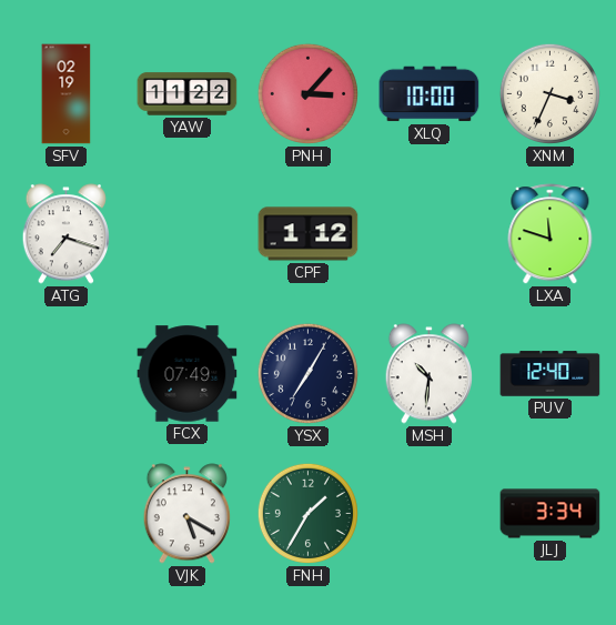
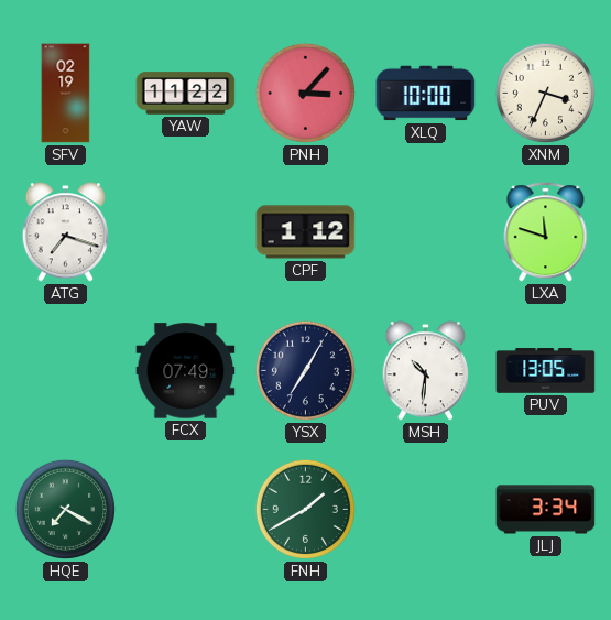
PUV: 12:40 -> 13:05 (546, 371)
HQE: none -> 7:20 (65, 509)
VJK: 5:20 -> none (186, 514)
FNH: 1:35 -> 1:40 (305, 509)
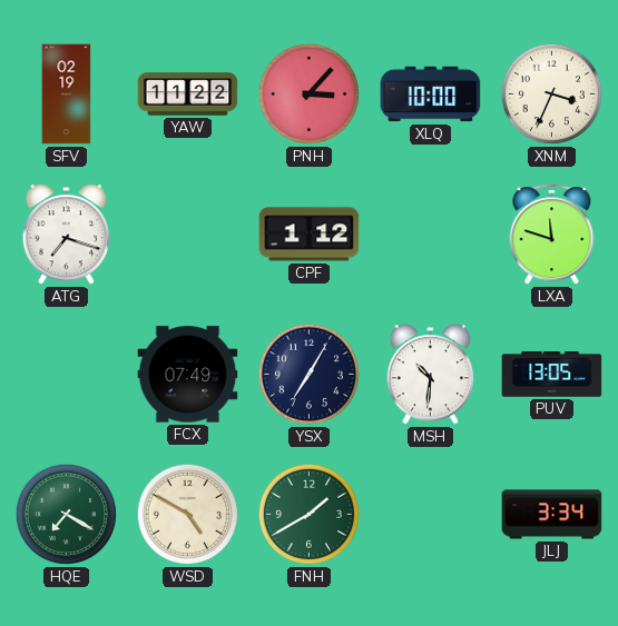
WSD: none -> 4:50 (187, 514)
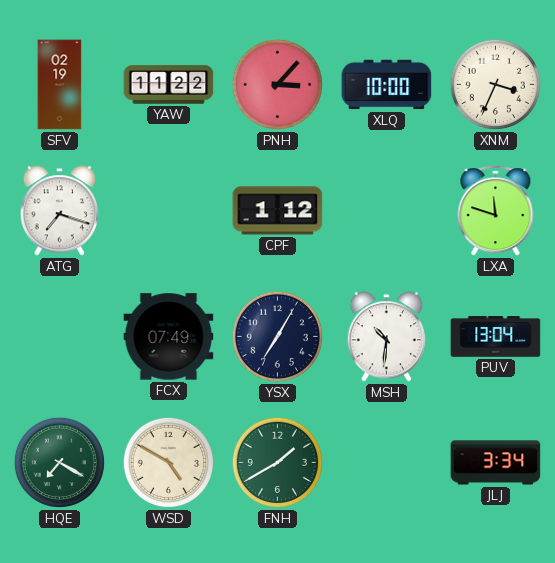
PUV: 13:05 -> 13:04 (496, 337)
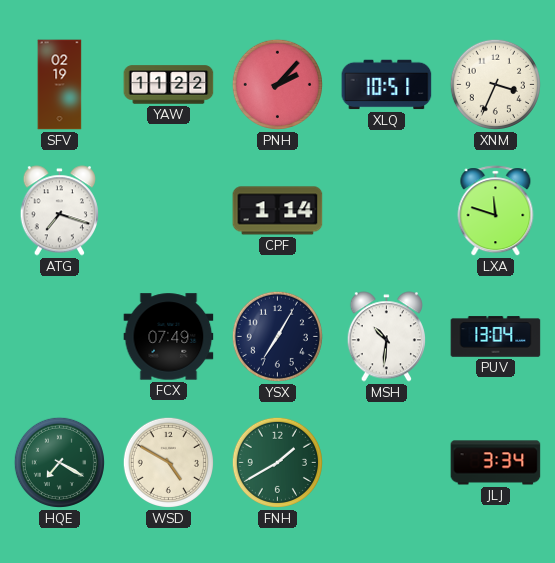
PNH: 3:07 -> 2:07 (277, 84)
XLQ: 10:00 -> 10:51 (387, 85)
CPF: 1:12 -> 1:14 (278, 211)
